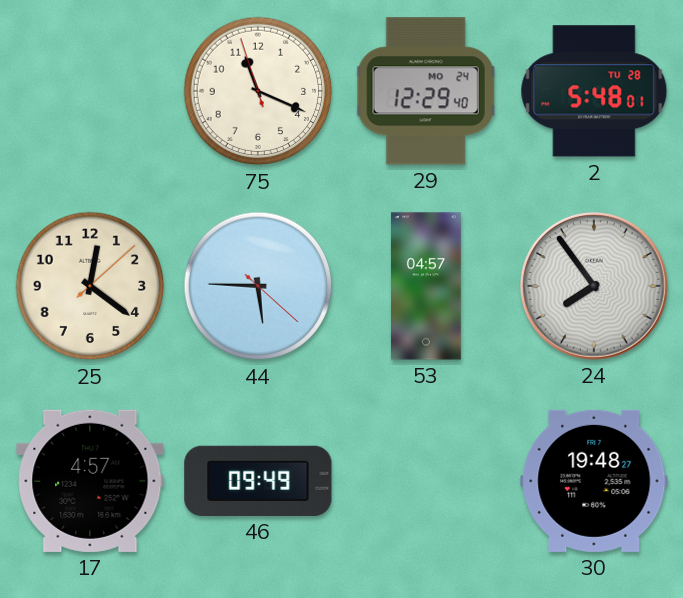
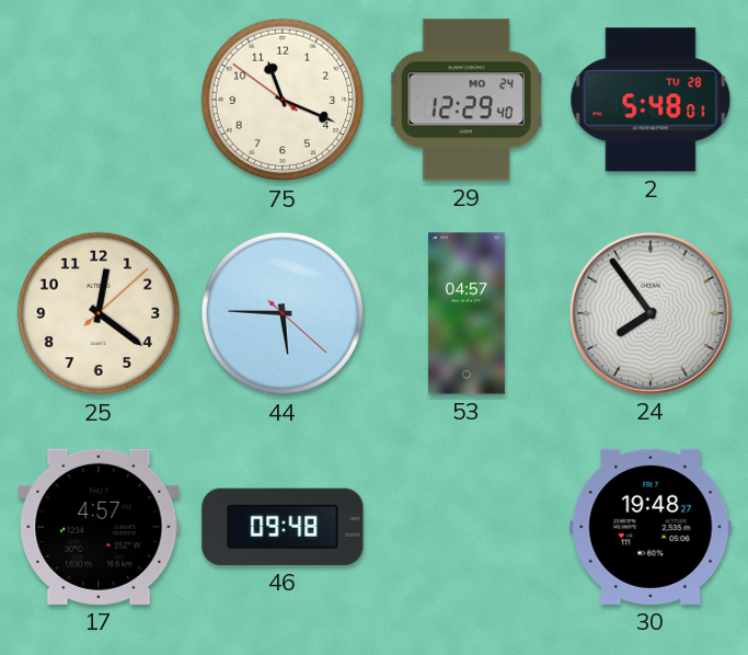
75: 11:18:57 -> 11:18:51 (283, 100)
46: 09:49 -> 09:48 (283, 527)
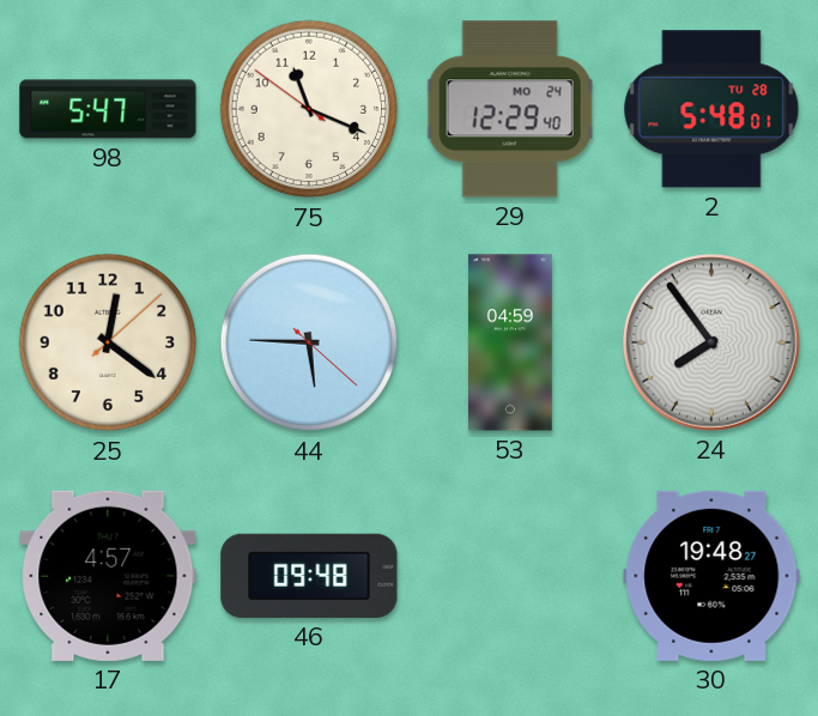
98: none -> 5:47 (108, 109)
53: 04:57 -> 04:59 (511, 342)
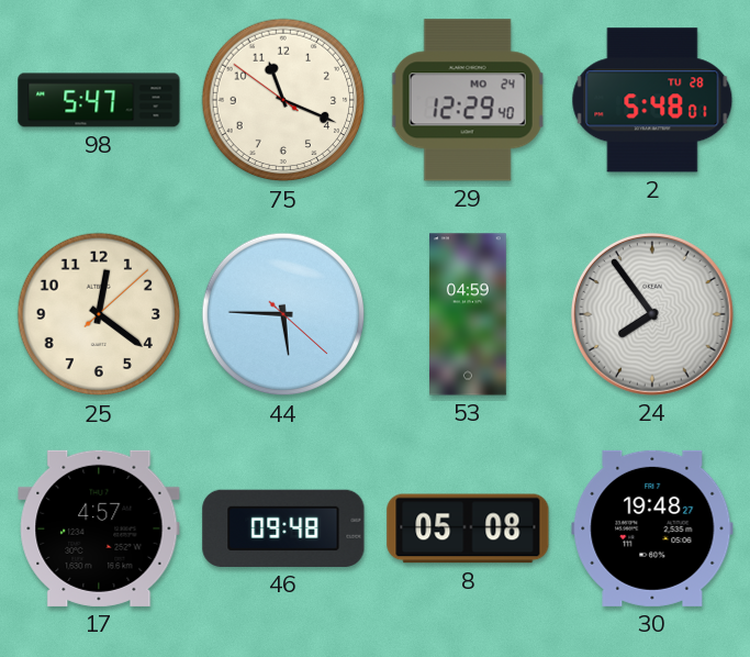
8: none -> 05:08 (468, 528)
